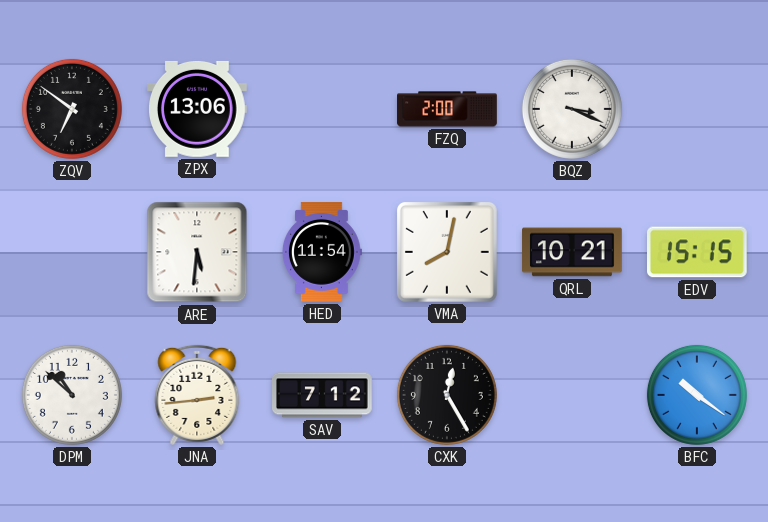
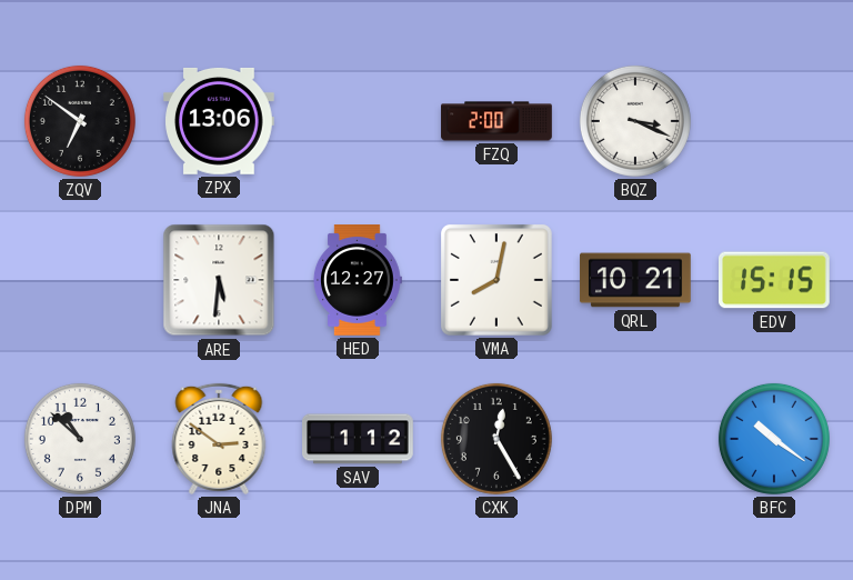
HED: 11:54 -> 12:27 (358, 280)
JNA: 2:44 -> 2:51 (219, 439)
SAV: 7:12 -> 1:12 (359, 439)
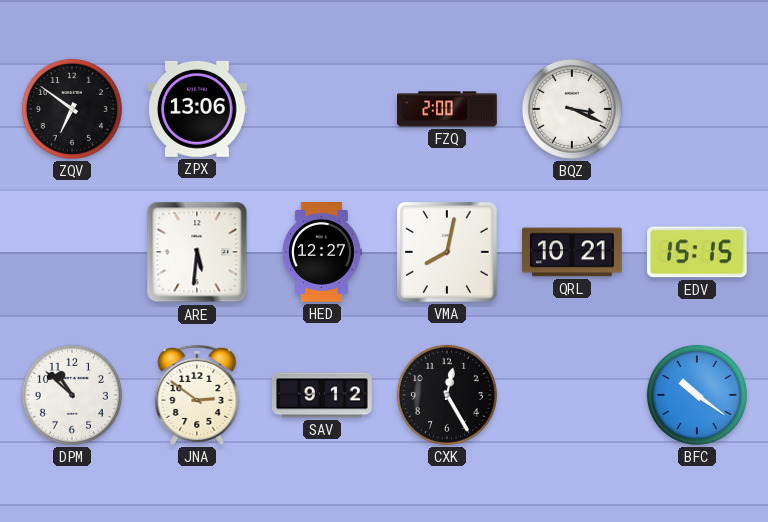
SAV: 1:12 -> 9:12 (323, 395)
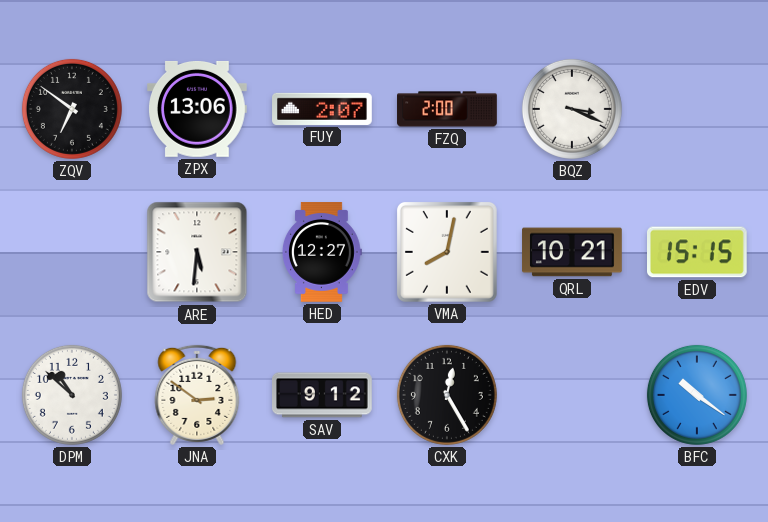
FUY: none -> 2:07 (322, 109)
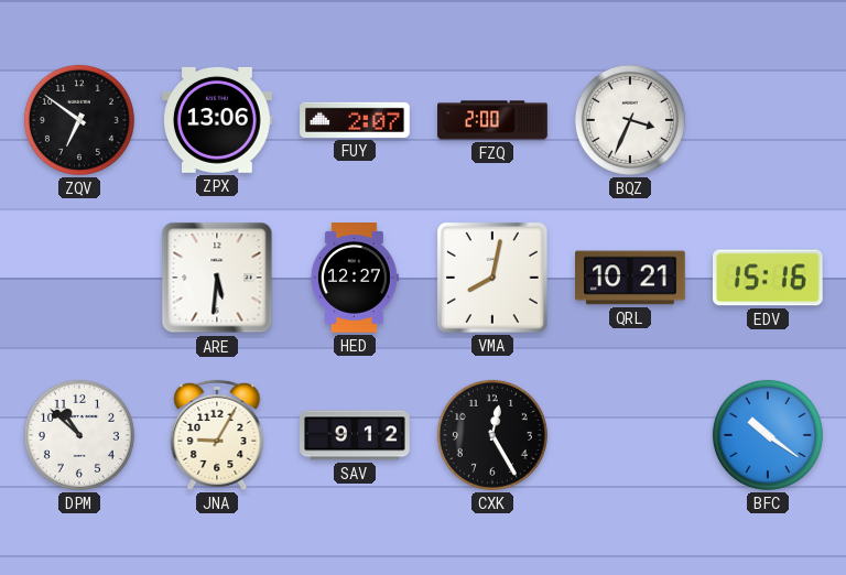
BQZ: 3:19 -> 3:34 (630, 120)
EDV: 15:15 -> 15:16 (769, 278)
JNA: 2:51 -> 9:05 (217, 435)
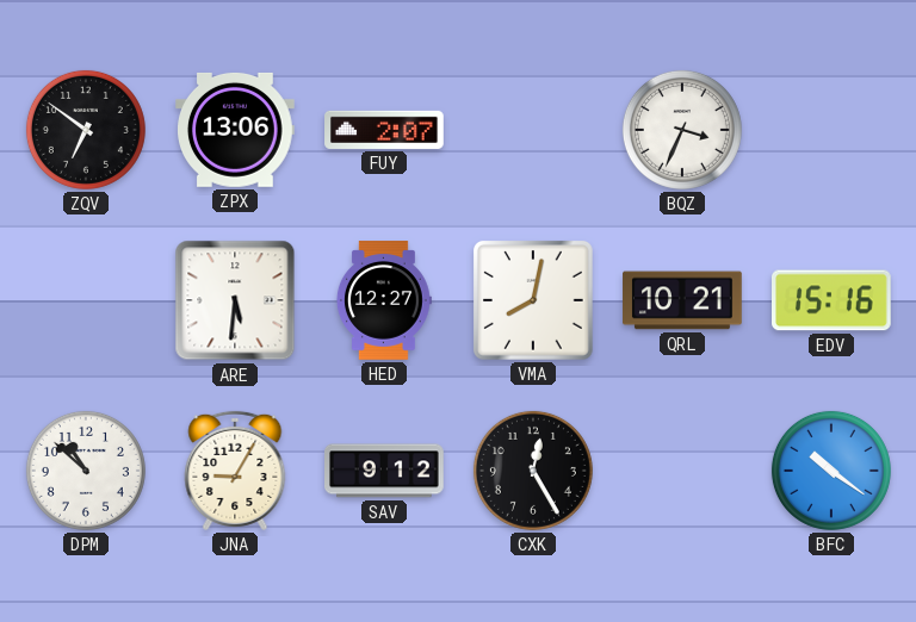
FZQ: 2:00 -> none (492, 120)
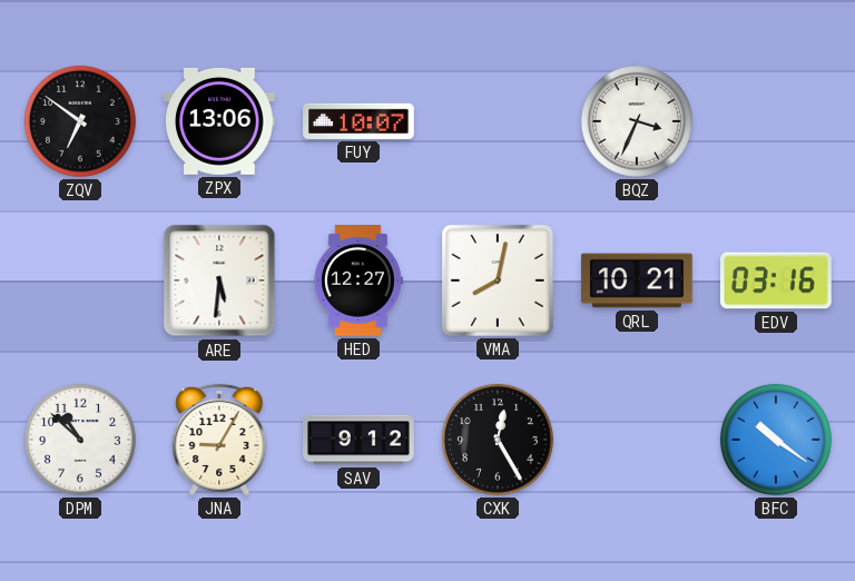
FUY: 2:07 -> 10:07 (358, 121)
EDV: 15:16 -> 03:16 (777, 280)
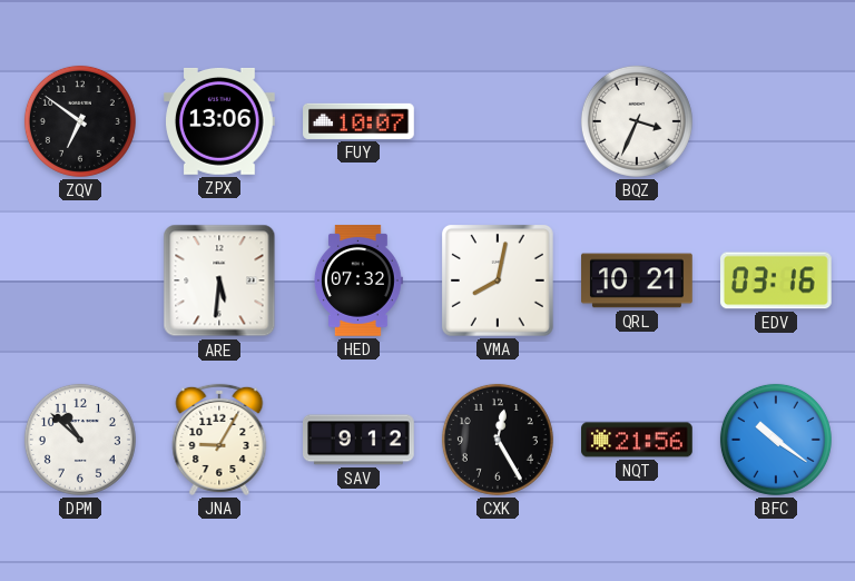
HED: 12:27 -> 07:32 (358, 280)
NQT: none -> 21:56 (637, 440)
